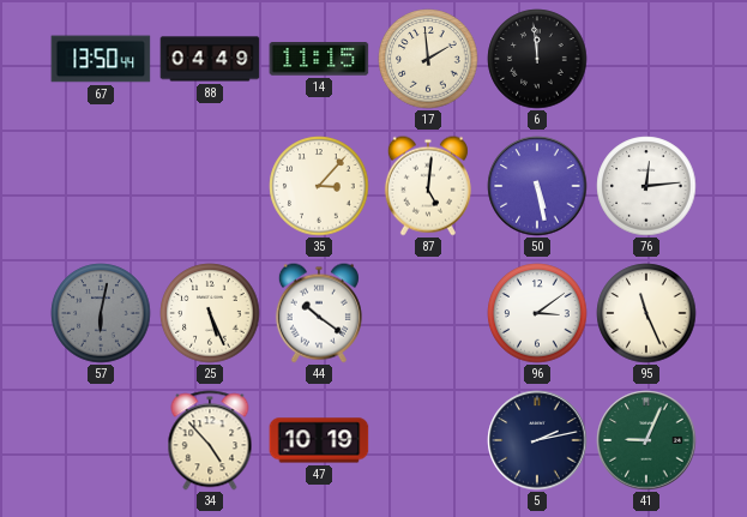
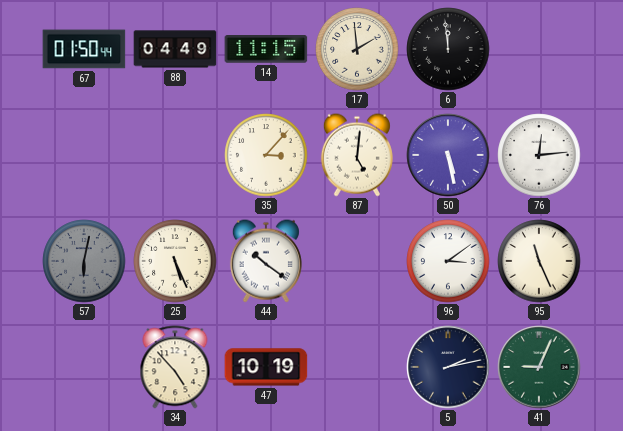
67: 13:50 -> 01:50 (84, 49)
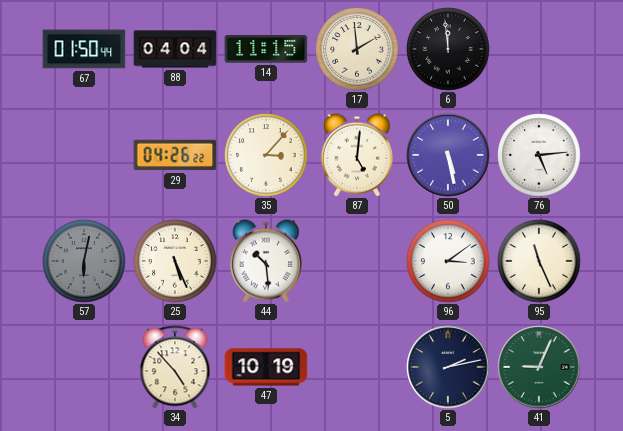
88: 04:49 -> 04:04 (175, 49)
29: none -> 04:26 (175, 155)
76: 12:14 -> 5:14 (539, 155)
44: 10:21 -> 10:29 (266, 261)
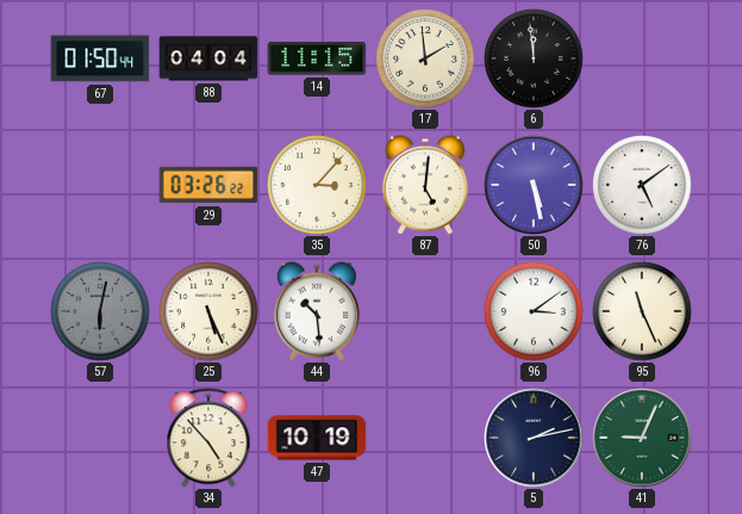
29: 04:26 -> 03:26 (208, 185)
76: 5:14 -> 5:09 (642, 185)
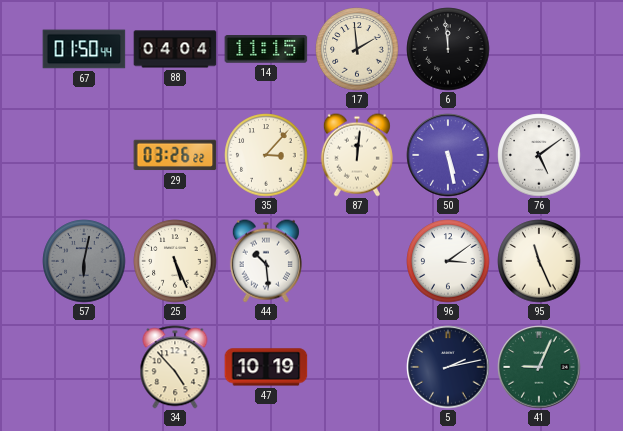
87: 5:01 -> 12:01 (357, 155)
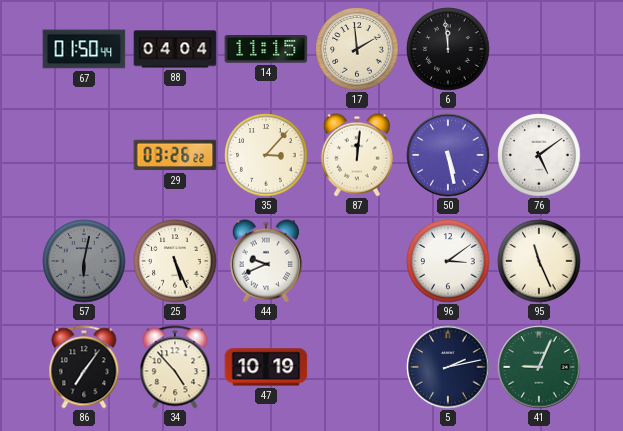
44: 10:29 -> 9:41 (266, 261)
86: none -> 7:06 (84, 367)
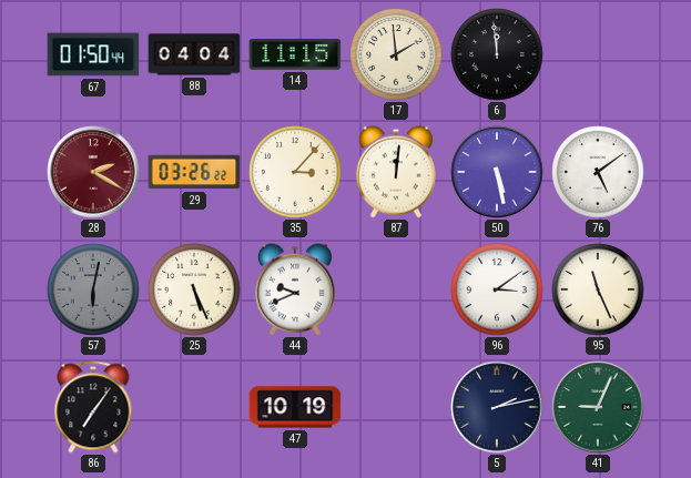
28: none -> 2:20 (93, 172)
34: 4:53 -> none (175, 367)
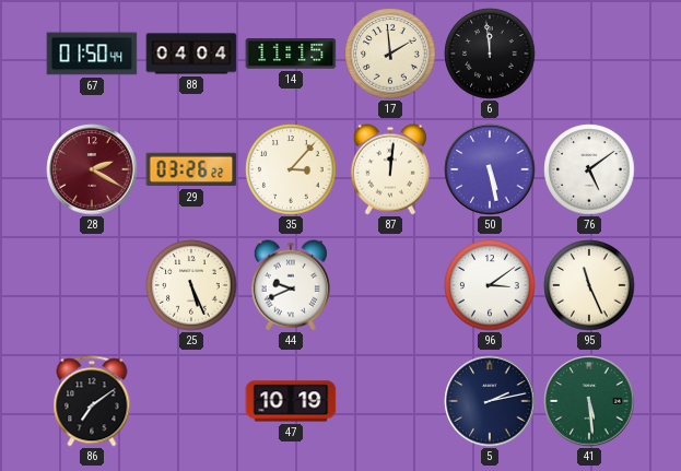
57: 6:02 -> none (93, 289)
86: 7:06 -> 7:09 (92, 401)
41: 9:04 -> 5:29 (589, 401)
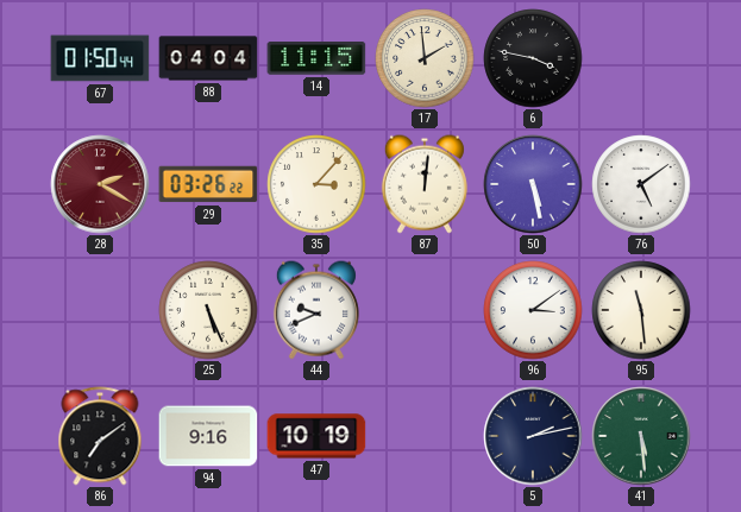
6: 11:59 -> 3:47 (533, 58)
95: 11:26 -> 11:29 (641, 310)
94: none -> 9:16 (208, 436)
